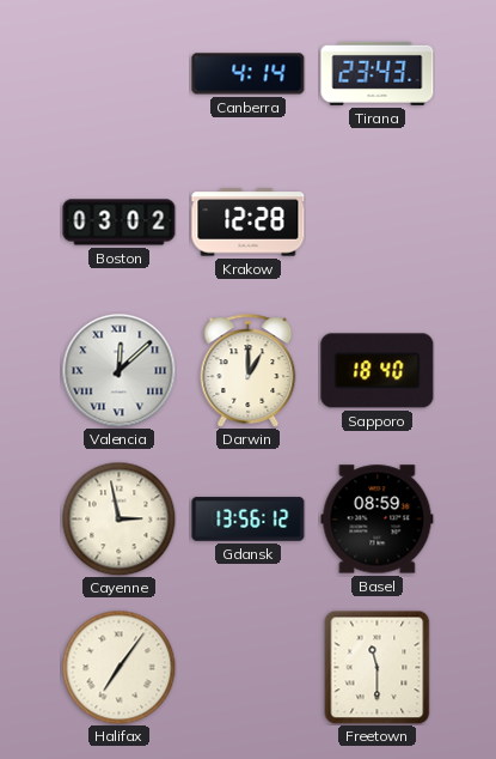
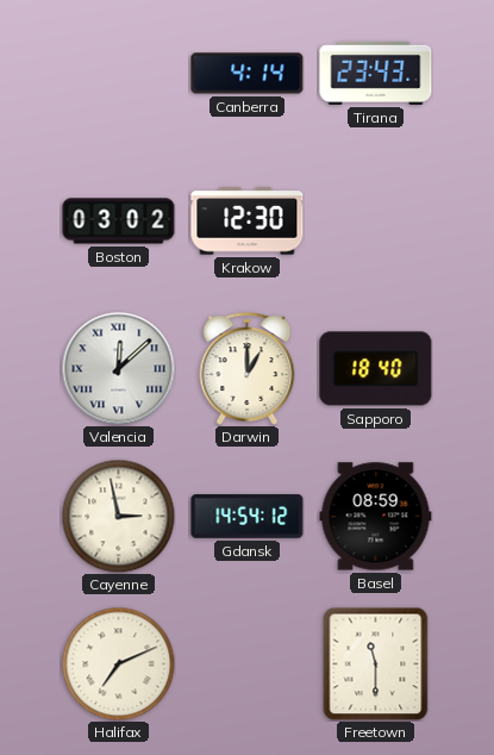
Krakow: 12:28 -> 12:30 (248, 221)
Gdansk: 13:56 -> 14:54 (248, 517)
Halifax: 7:06 -> 7:11 (118, 663)
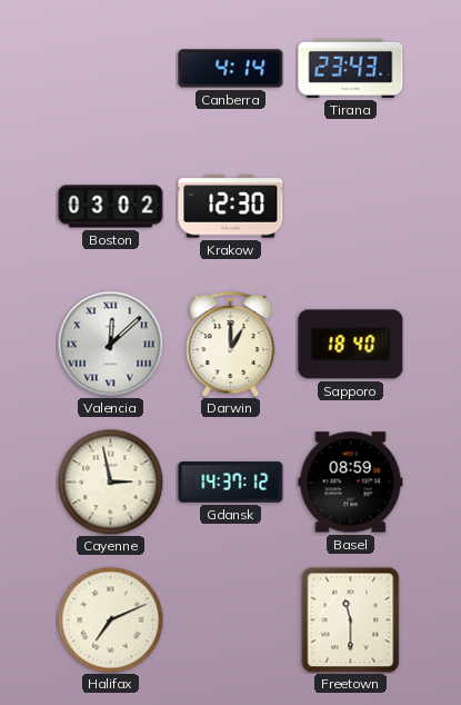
Gdansk: 14:54 -> 14:37 (231, 483)
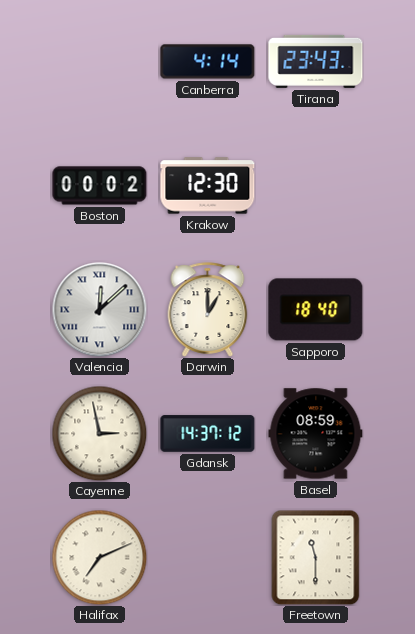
Boston: 03:02 -> 00:02 (100, 186)
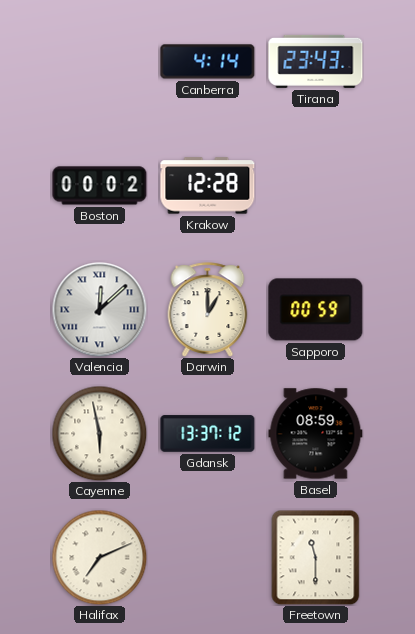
Krakow: 12:30 -> 12:28 (208, 186)
Sapporo: 18:40 -> 00:59 (316, 310)
Cayenne: 2:58 -> 5:58 (99, 433)
Gdansk: 14:37 -> 13:37 (208, 434)
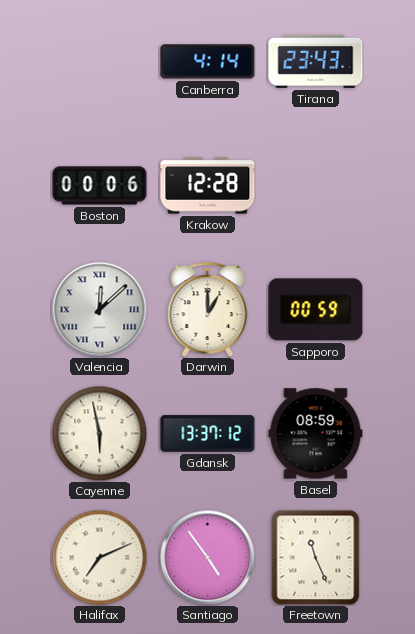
Boston: 00:02 -> 00:06 (100, 186)
Santiago: none -> 4:54 (207, 557)
Freetown: 11:30 -> 11:26 (316, 557)
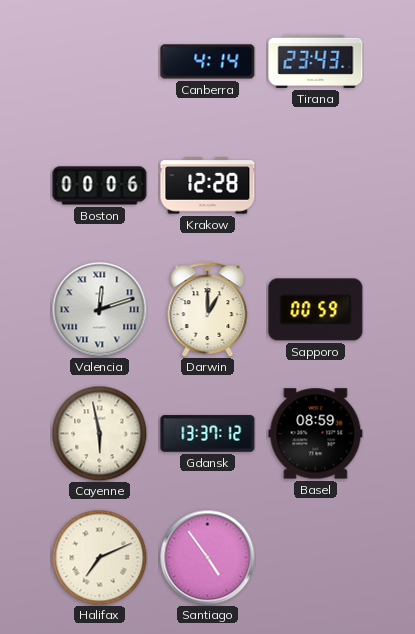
Valencia: 12:08 -> 12:12 (99, 309)
Freetown: 11:26 -> none (316, 557)
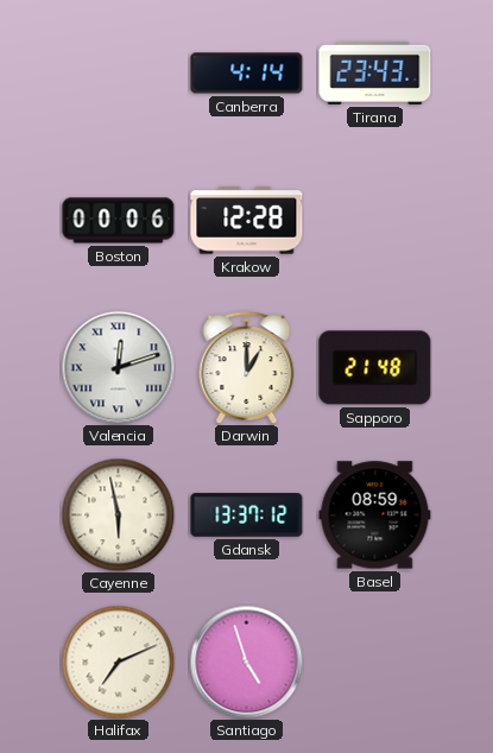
Sapporo: 00:59 -> 21:48 (375, 368)
Santiago: 4:54 -> 4:57 (246, 662)
